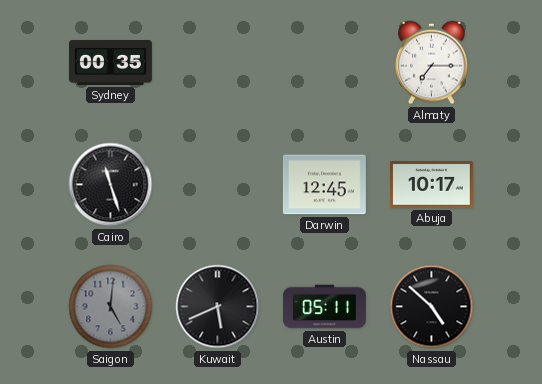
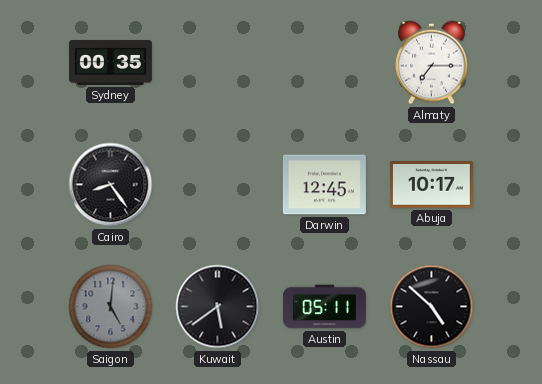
Cairo: 11:27 -> 8:24 (111, 185)
Kuwait: 5:41 -> 5:39 (218, 307)
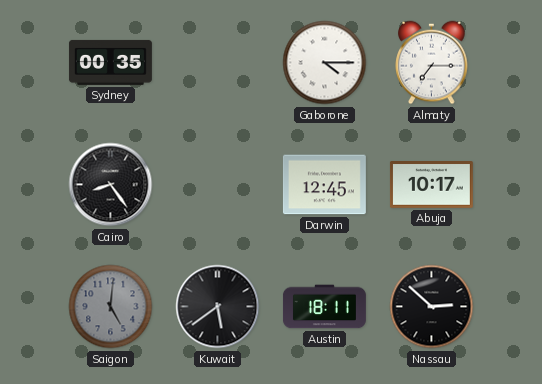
Gaborone: none -> 4:15 (325, 63)
Austin: 05:11 -> 18:11 (324, 307)
Nassau: 4:52 -> 2:52 (432, 307)
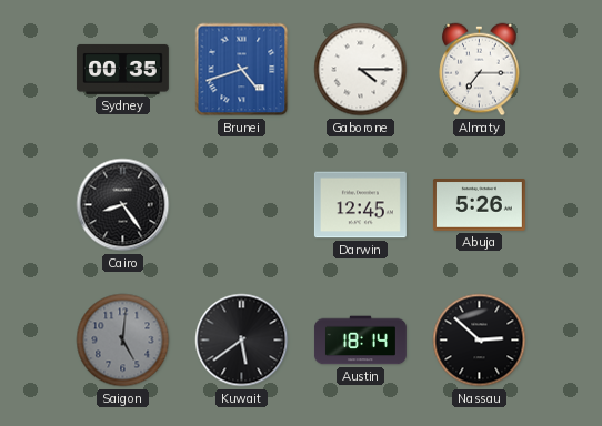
Brunei: none -> 4:42 (242, 70)
Abuja: 10:17 -> 5:26 (479, 205)
Austin: 18:11 -> 18:14 (360, 341)
